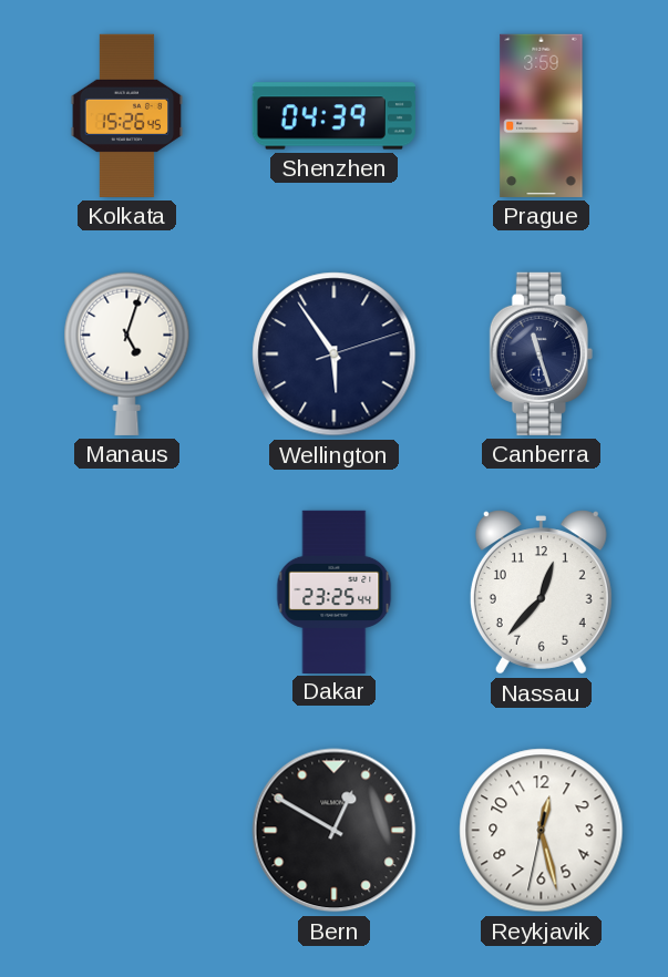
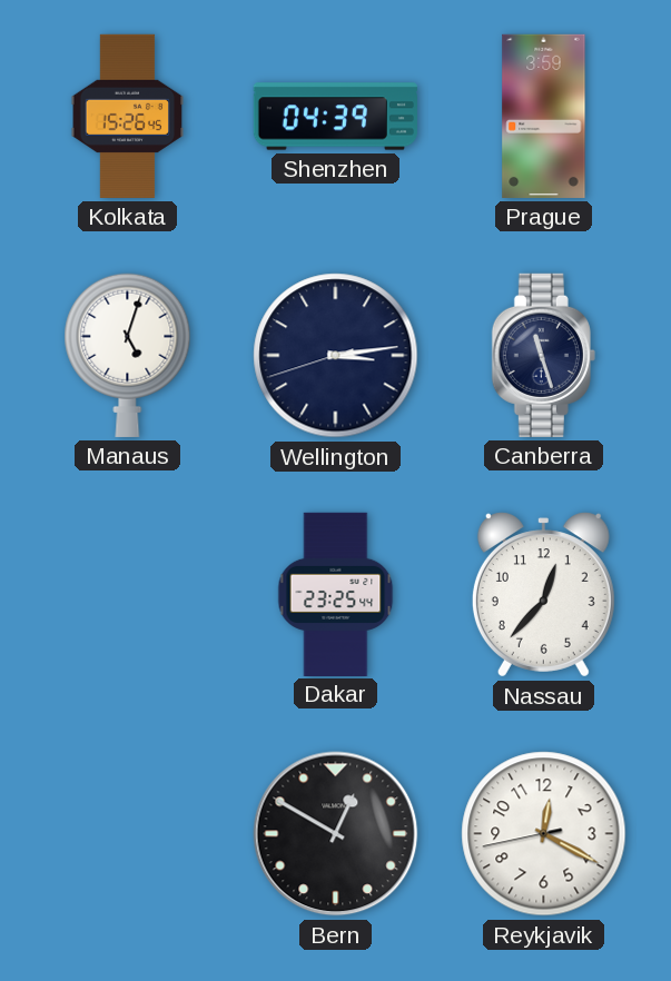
Wellington: 5:54 -> 3:13 (336, 356)
Reykjavik: 12:27 -> 12:19 (544, 834)
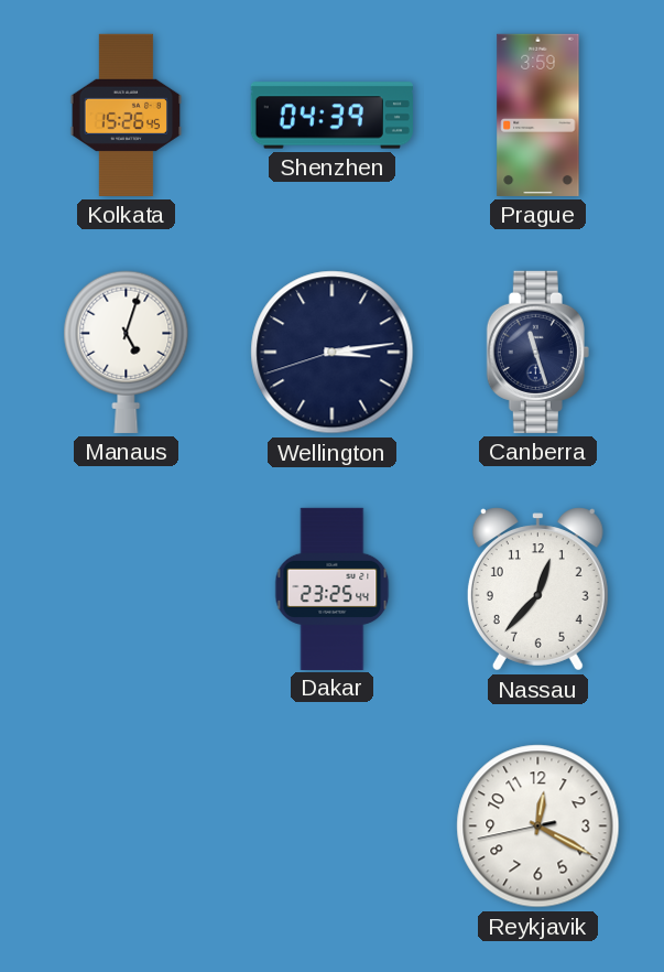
Bern: 12:50 -> none (336, 834)
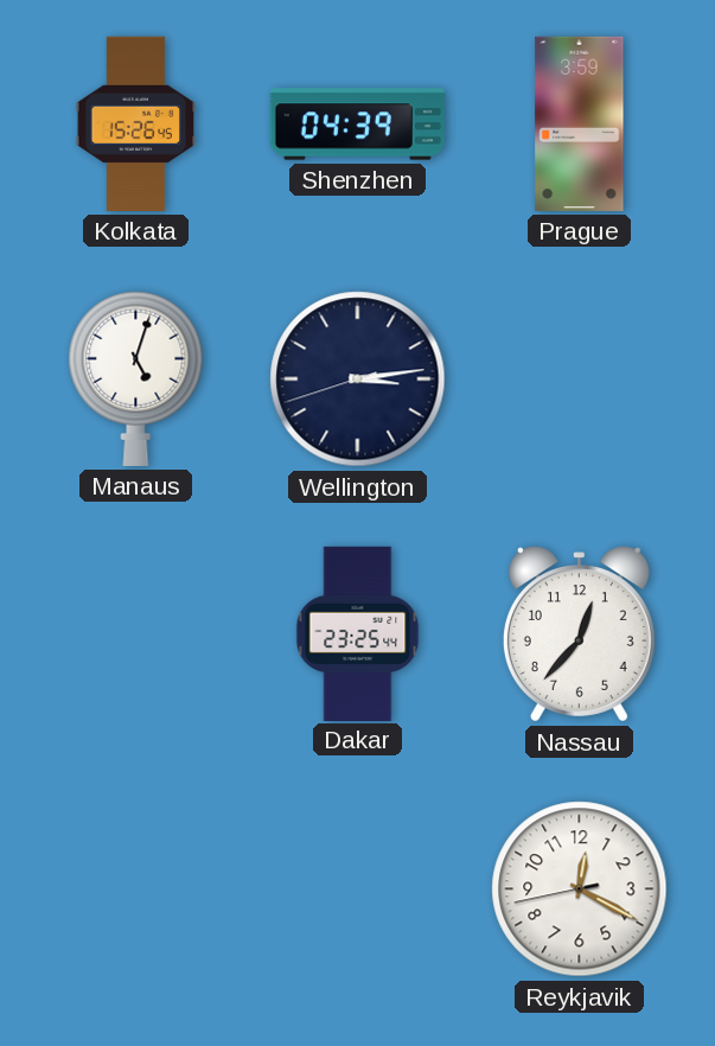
Canberra: 11:27 -> none (537, 352)
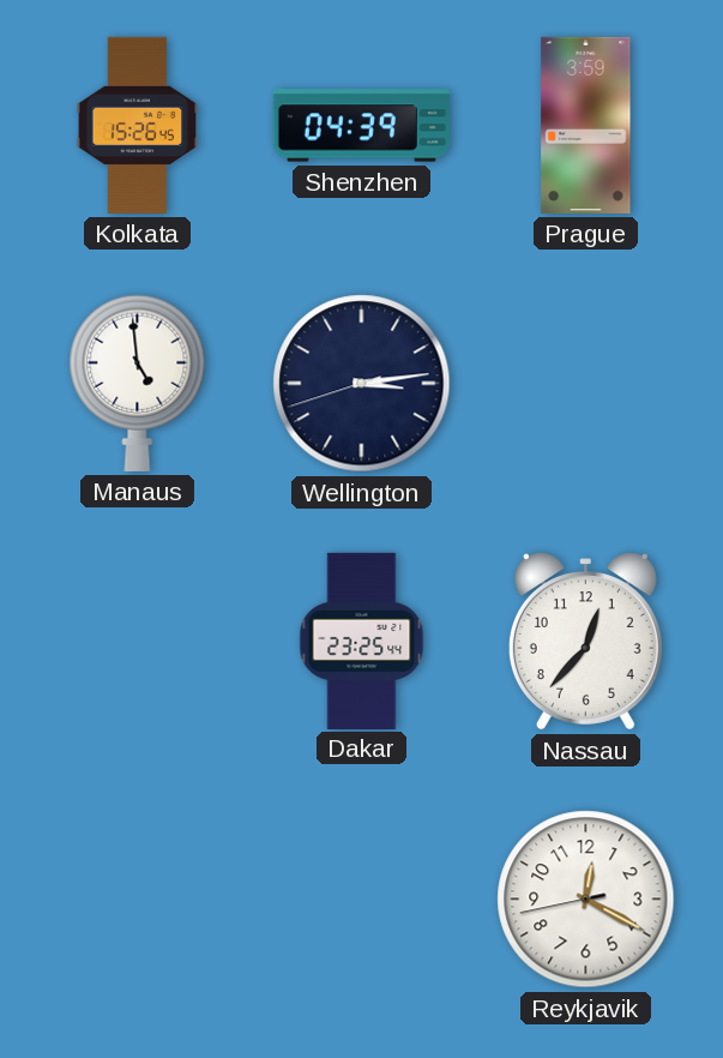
Manaus: 5:03 -> 4:59 (138, 383)
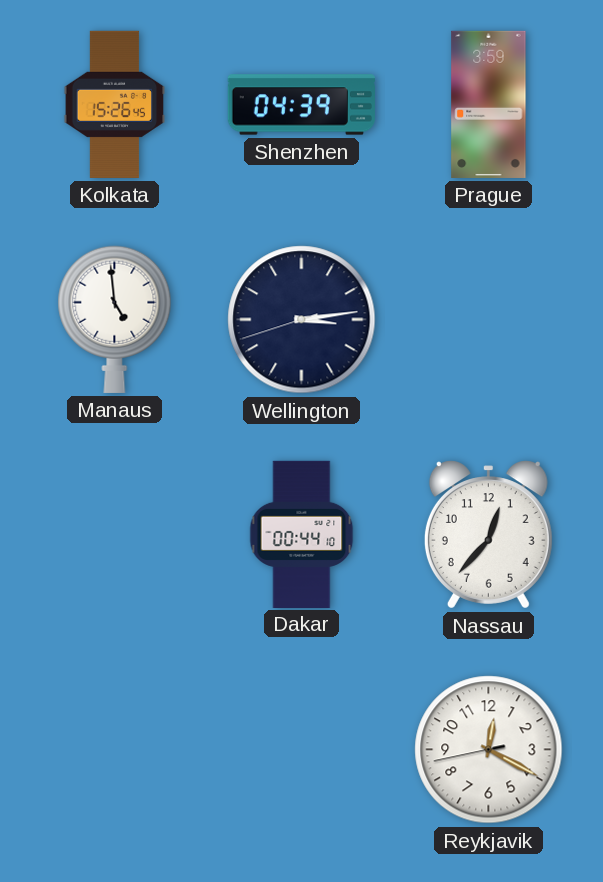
Dakar: 23:25 -> 00:44 (302, 534)
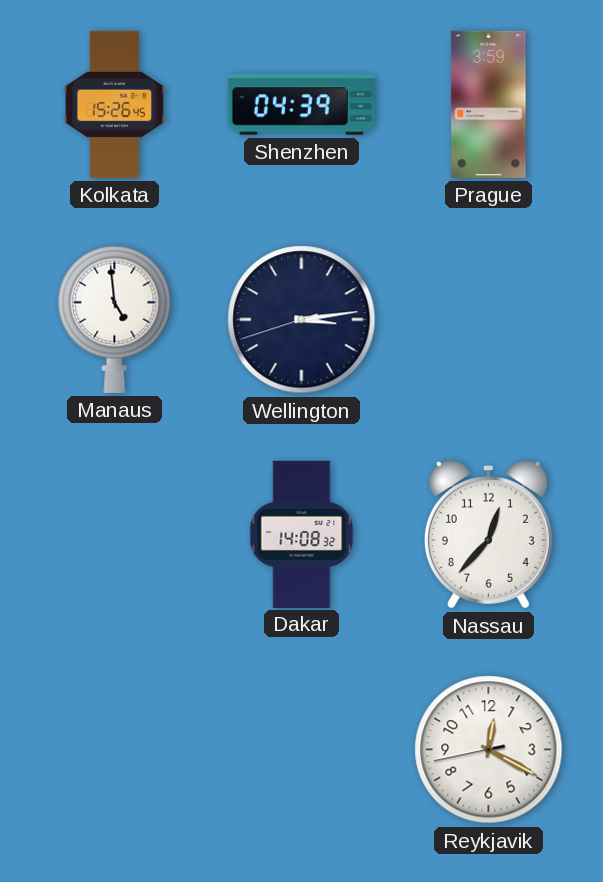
Dakar: 00:44 -> 14:08 (302, 534)
